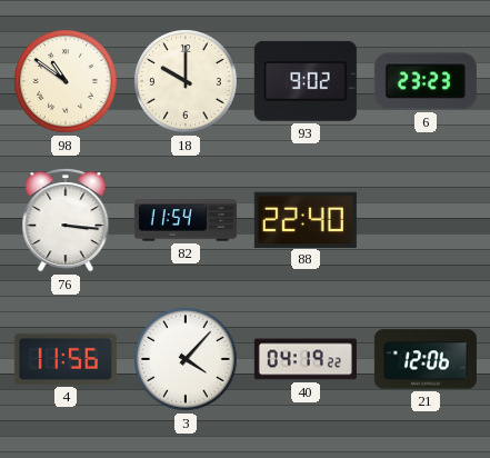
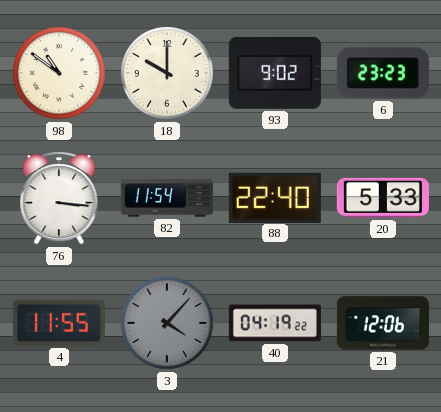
20: none -> 5:33 (383, 198)
4: 11:56 -> 11:55 (59, 323)
3 dial: white -> grey (168, 324)
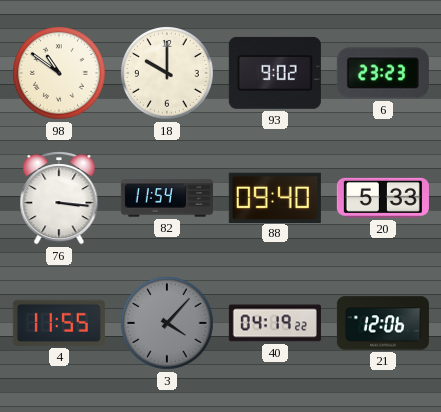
88: 22:40 -> 09:40 (275, 197)
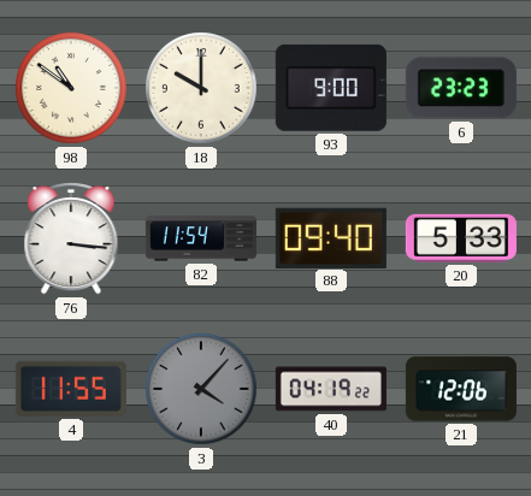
93: 9:02 -> 9:00 (331, 88)
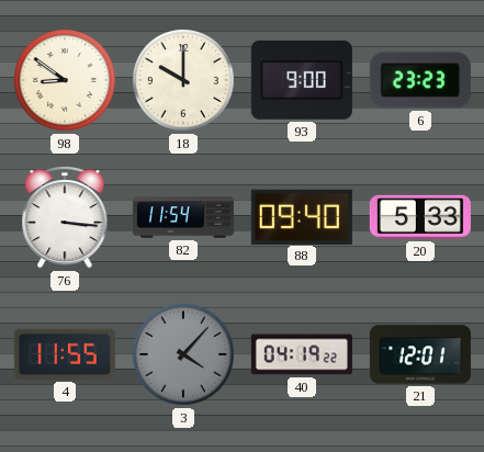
98: 10:51 -> 8:51 (66, 81)
21: 12:06 -> 12:01 (420, 354)
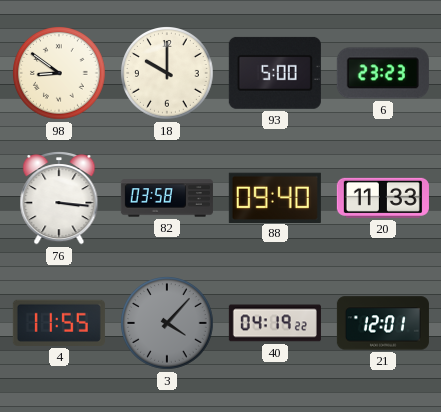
93: 9:00 -> 5:00 (275, 73)
82: 11:54 -> 03:58 (167, 198)
20: 5:33 -> 11:33 (383, 198)
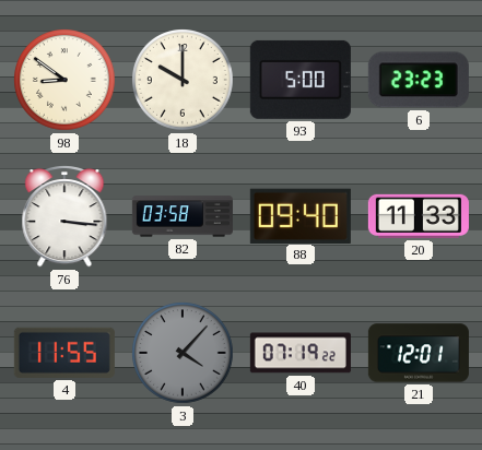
40: 04:19 -> 07:19 (301, 353)
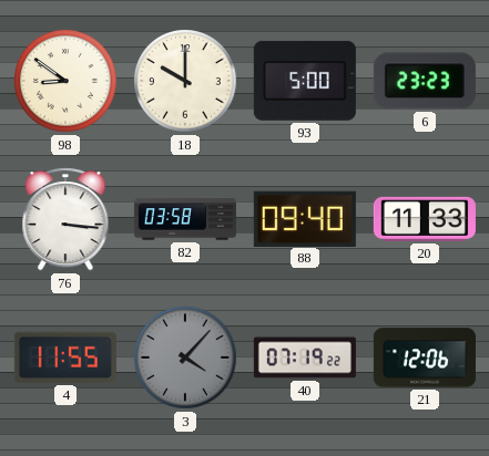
21: 12:01 -> 12:06 (425, 357)
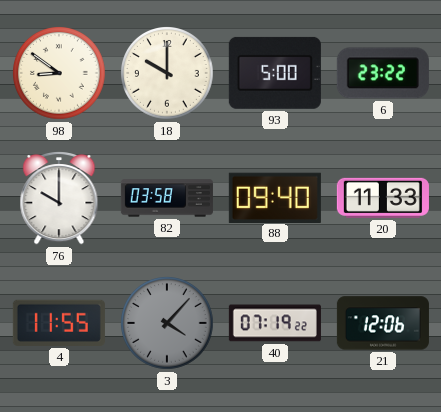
6: 23:23 -> 23:22 (383, 73)
76: 3:16 -> 10:00 (59, 199)
